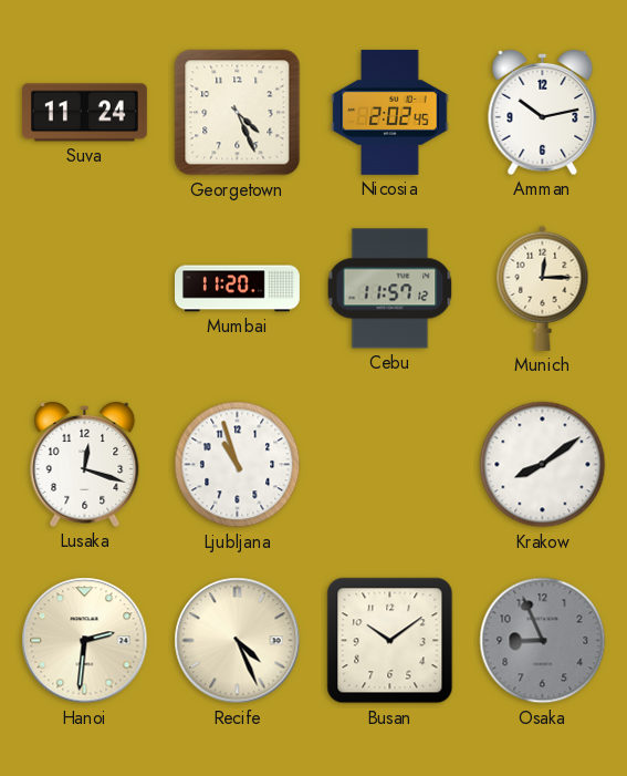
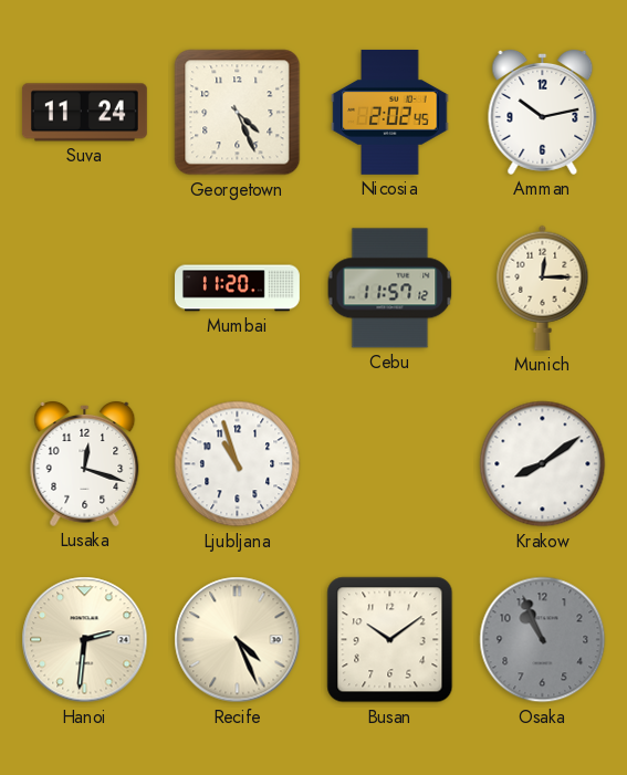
Osaka: 8:56 -> 10:56 (543, 640)
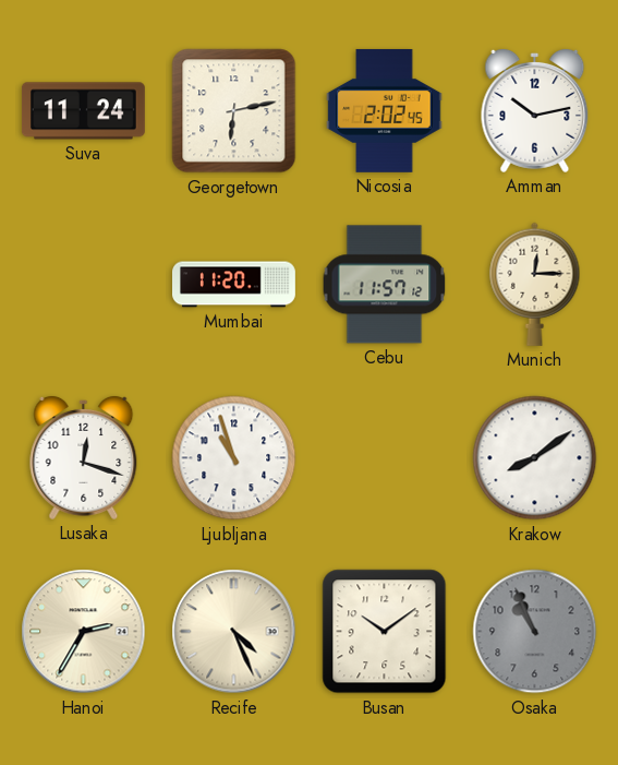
Georgetown: 4:26 -> 6:13 (234, 111)
Hanoi: 2:31 -> 2:35 (84, 632)
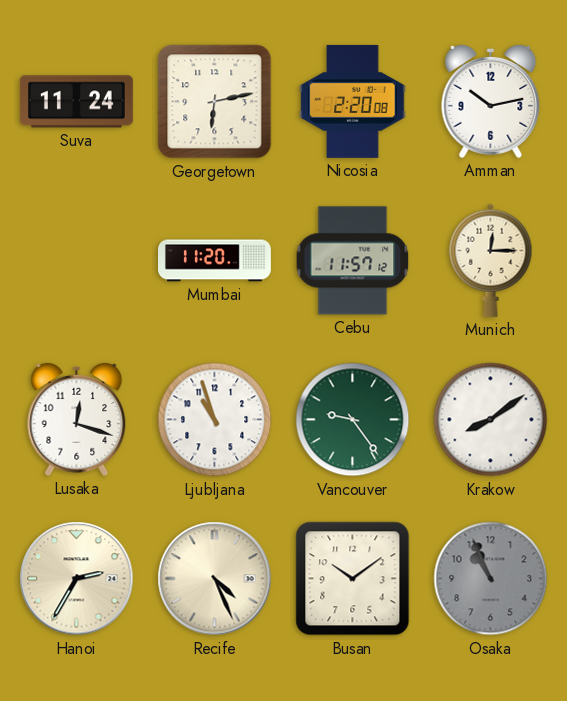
Nicosia: 2:02 -> 2:20 (353, 101)
Vancouver: none -> 9:24 (353, 420)
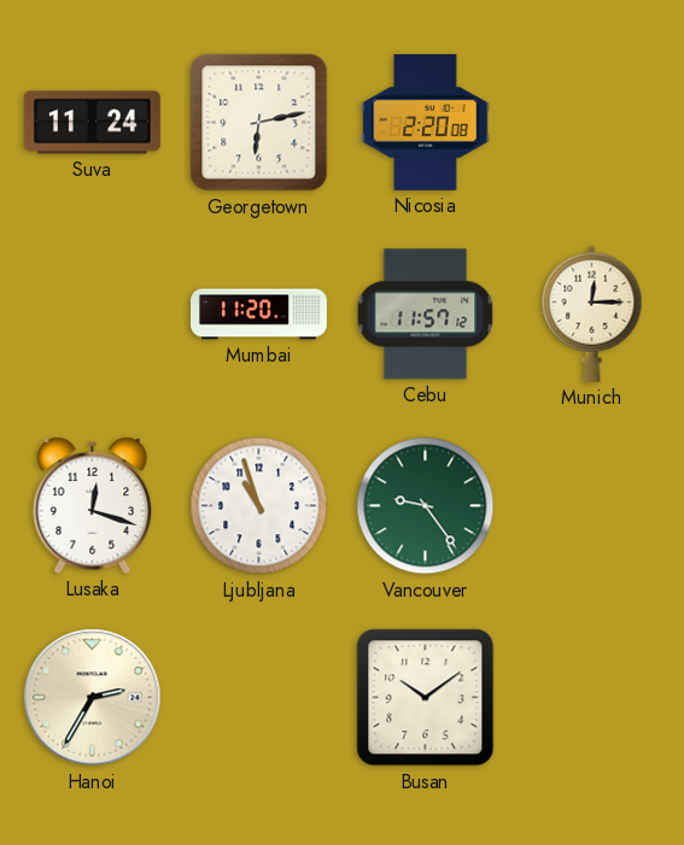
Amman: 10:13 -> none (491, 101)
Krakow: 8:09 -> none (491, 420)
Recife: 4:26 -> none (215, 579)
Osaka: 10:56 -> none (491, 579)
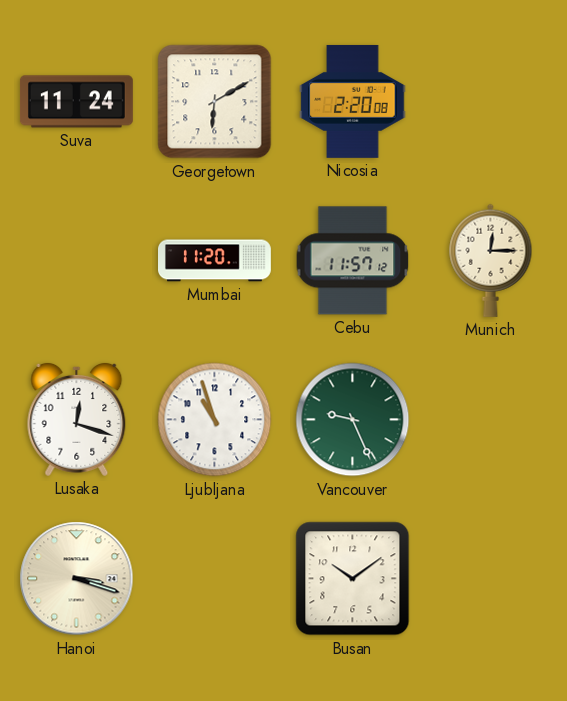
Georgetown: 6:13 -> 6:10 (215, 102)
Vancouver: 9:24 -> 9:26 (353, 420)
Hanoi: 2:35 -> 3:18 (77, 579)
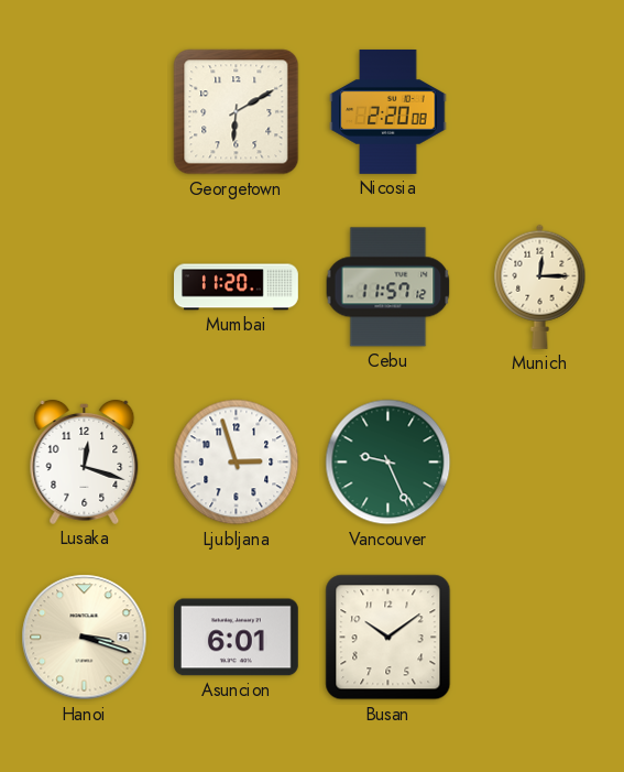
Suva: 11:24 -> none (76, 102)
Ljubljana: 10:57 -> 2:57 (237, 463)
Asuncion: none -> 6:01 (236, 638)
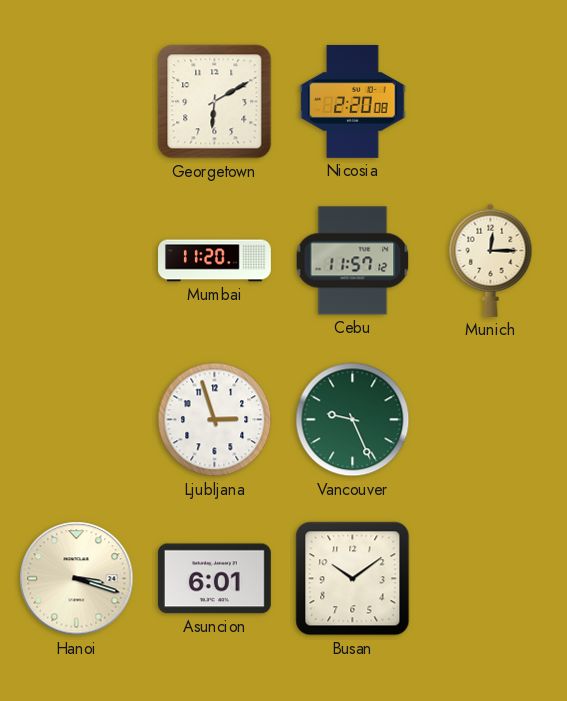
Lusaka: 12:18 -> none (85, 461)
